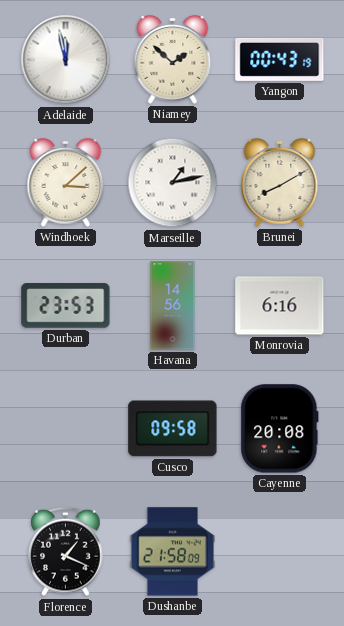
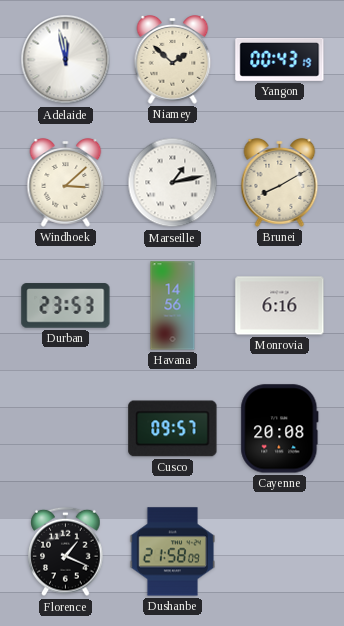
Cusco: 09:58 -> 09:57 (173, 429)
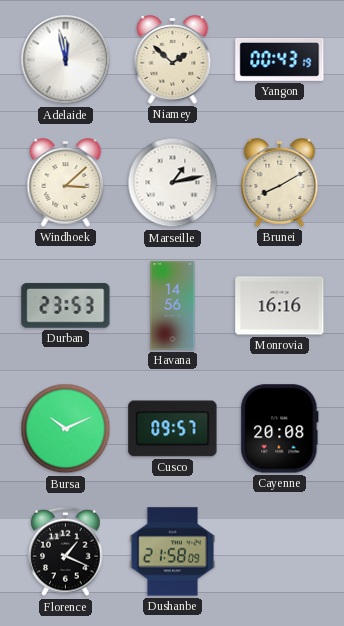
Monrovia: 6:16 -> 16:16 (280, 306)
Bursa: none -> 10:11 (66, 429)
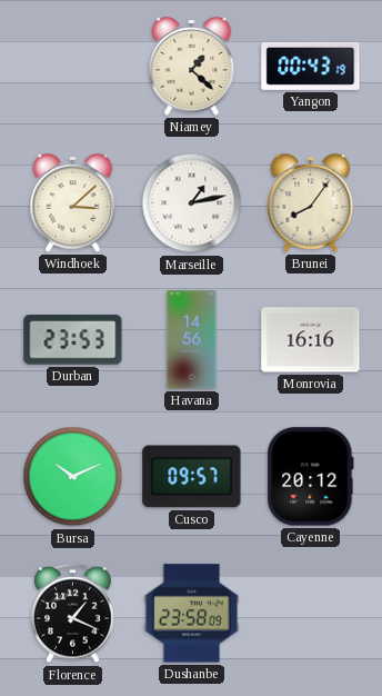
Adelaide: 11:58 -> none (66, 60)
Niamey: 1:52 -> 1:22 (192, 67)
Brunei: 8:10 -> 8:06 (311, 203)
Cayenne: 20:08 -> 20:12 (311, 477)
Dushanbe: 21:58 -> 23:58 (191, 614)
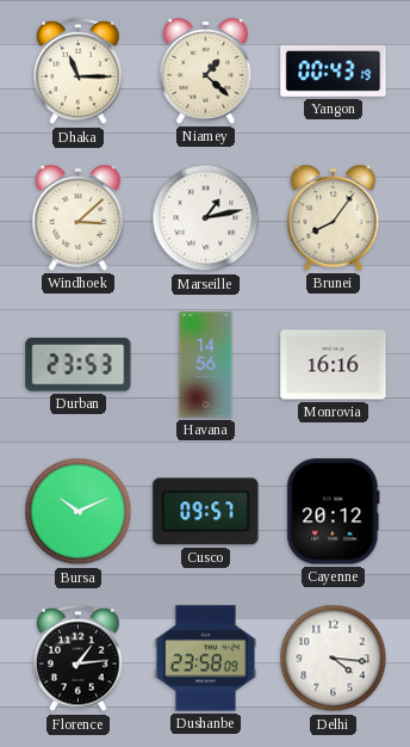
Dhaka: none -> 11:15 (79, 72)
Florence: 1:19 -> 1:14 (79, 659)
Delhi: none -> 4:16 (334, 659)
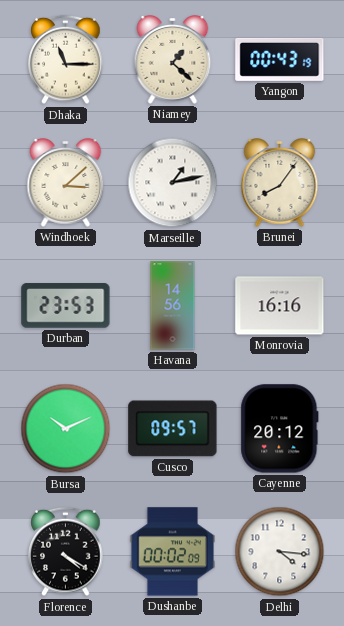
Florence: 1:14 -> 4:20 (66, 552)
Dushanbe: 23:58 -> 00:02 (172, 552)
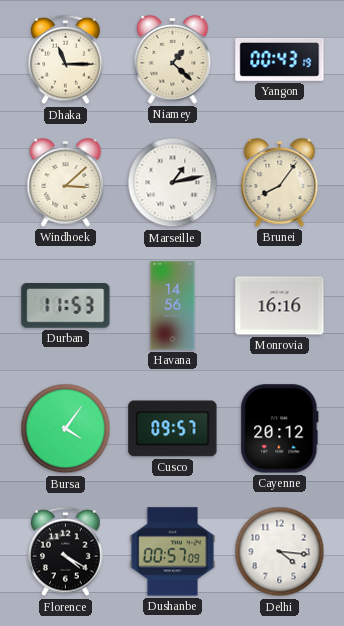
Durban: 23:53 -> 11:53 (66, 306)
Bursa: 10:11 -> 4:06 (66, 429)
Dushanbe: 00:02 -> 00:57 (172, 552)
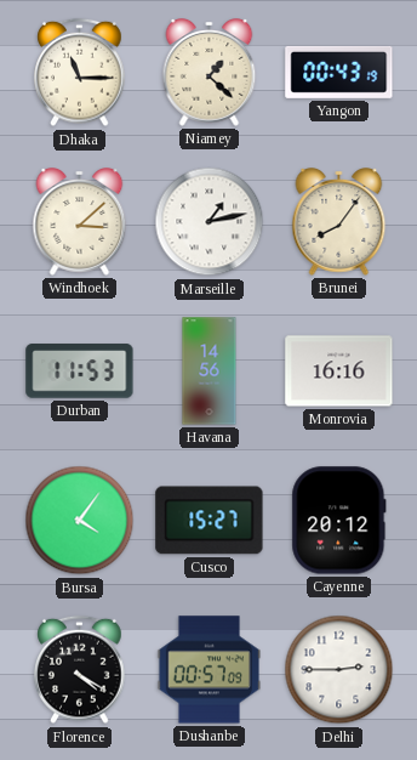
Cusco: 09:57 -> 15:27 (210, 521)
Delhi: 4:16 -> 2:45 (339, 670)
